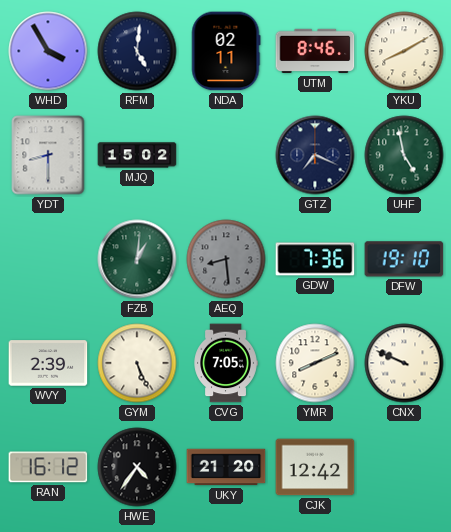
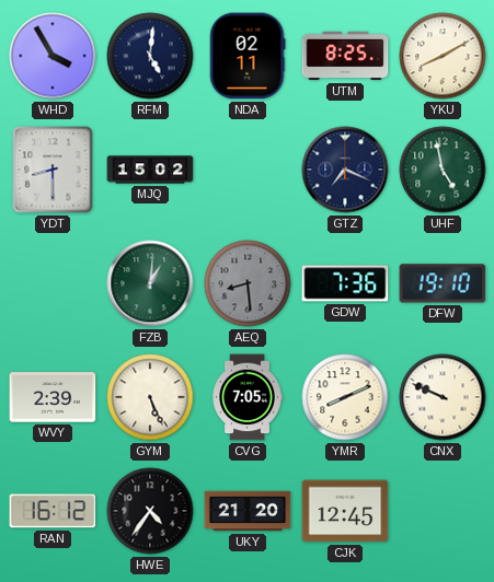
UTM: 8:46 -> 8:25 (345, 56)
CJK: 12:42 -> 12:45 (345, 511)
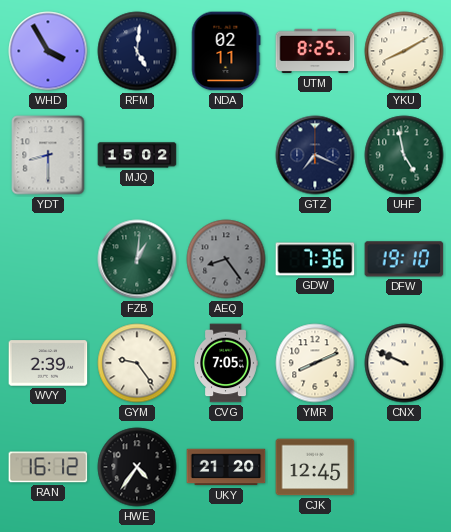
AEQ: 8:29 -> 8:24 (226, 259)
GYM: 5:26 -> 9:24 (137, 363)
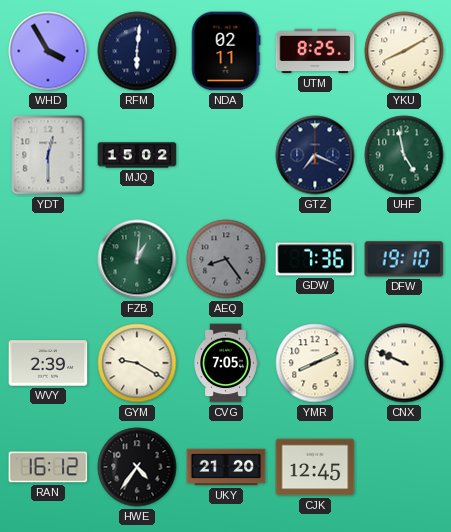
RFM: 5:01 -> 6:01 (137, 51)
YDT: 8:30 -> 12:30 (48, 155)
GYM: 9:24 -> 9:20 (137, 363)
